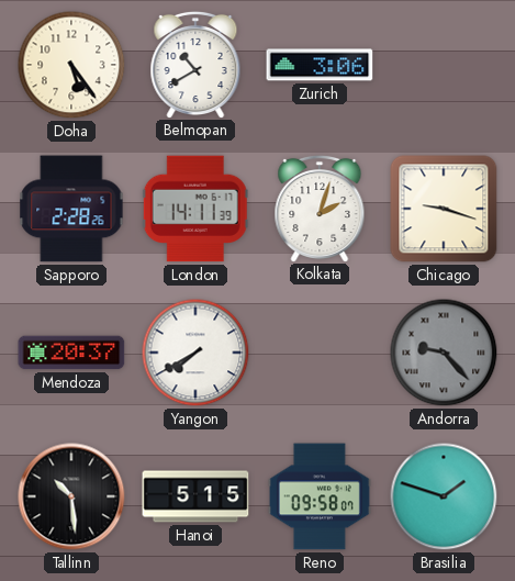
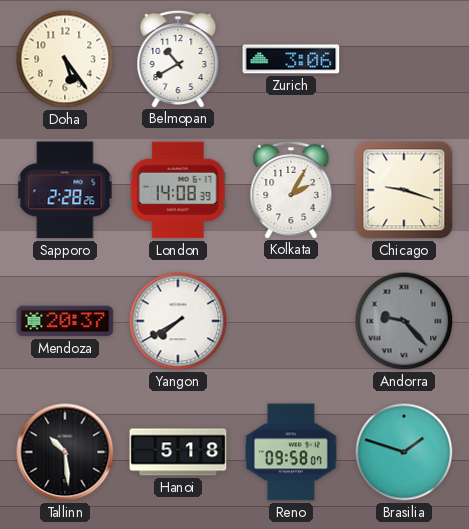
London: 14:11 -> 14:08 (178, 190)
Kolkata: 2:03 -> 2:05 (291, 189)
Hanoi: 5:15 -> 5:18 (178, 452)
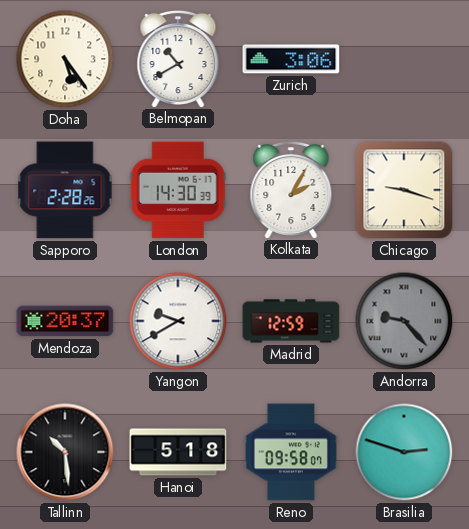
London: 14:08 -> 14:30 (178, 190)
Yangon: 7:40 -> 9:40 (178, 321)
Madrid: none -> 12:59 (291, 321)
Brasilia: 1:48 -> 2:48 (404, 452)
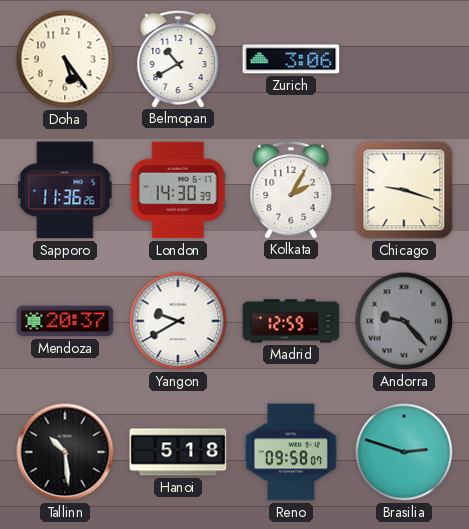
Sapporo: 2:28 -> 11:36 (65, 190)
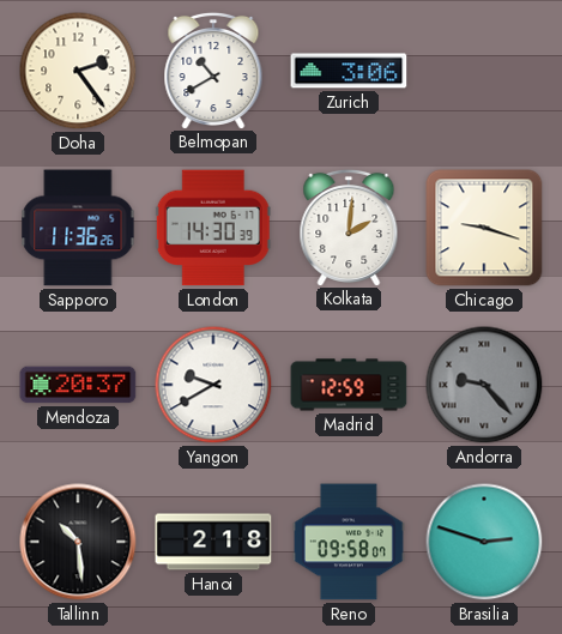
Doha: 5:24 -> 2:24 (78, 71)
Kolkata: 2:05 -> 2:01 (349, 227)
Hanoi: 5:18 -> 2:18 (213, 542)
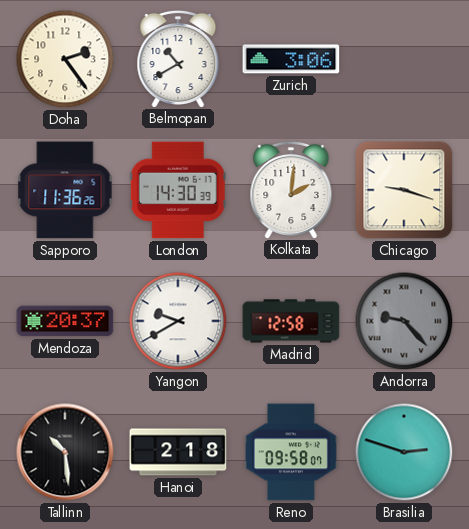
Madrid: 12:59 -> 12:58 (291, 321)
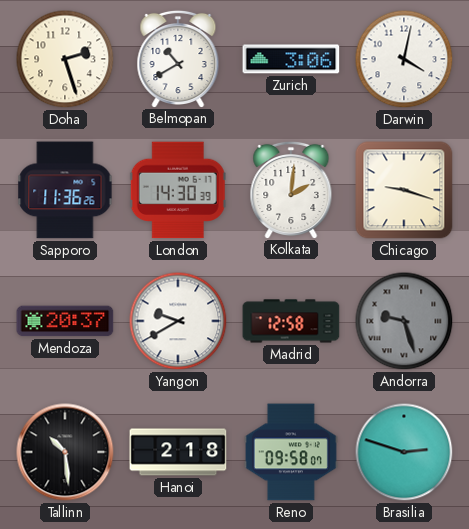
Doha: 2:24 -> 2:27 (65, 59)
Darwin: none -> 4:02 (404, 59)
Andorra: 9:23 -> 9:27 (404, 321)
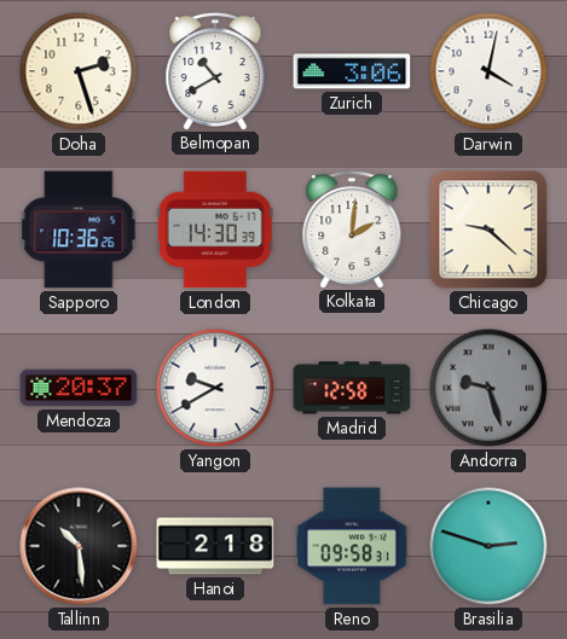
Sapporo: 11:36 -> 10:36 (79, 230)
Chicago: 9:18 -> 9:22 (488, 230)
Reno: 09:58:07 -> 09:58:31 (352, 546)
